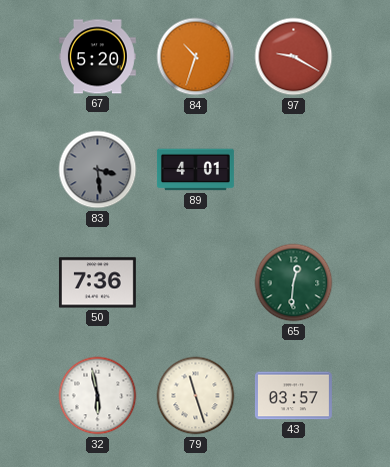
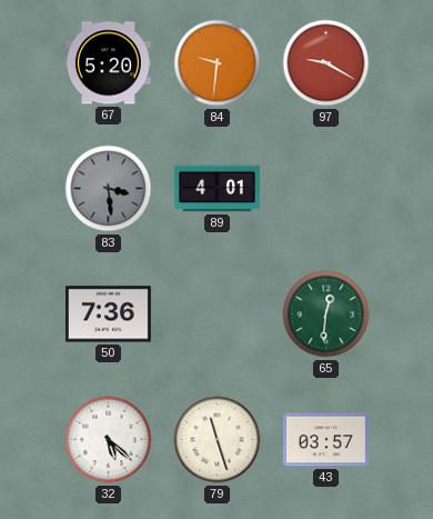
84: 10:33 -> 9:31 (218, 63)
32: 5:58 -> 5:22 (109, 440)
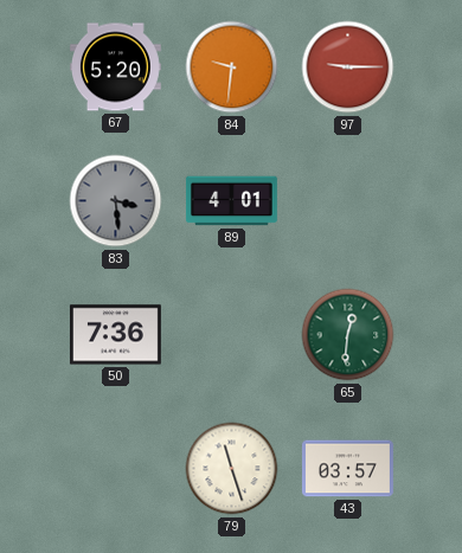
97: 9:20 -> 9:15 (348, 67)
32: 5:22 -> none (109, 440)
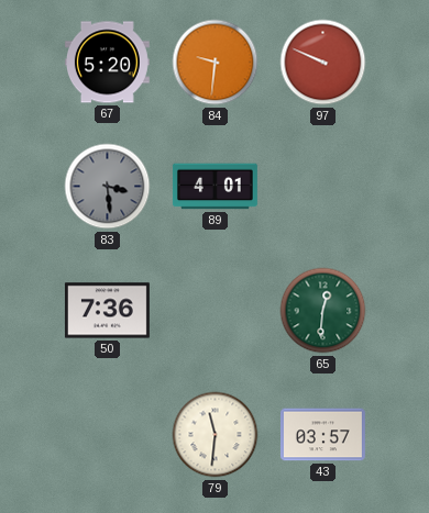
97: 9:15 -> 9:49 (323, 63)
79: 11:27 -> 11:31 (216, 435)
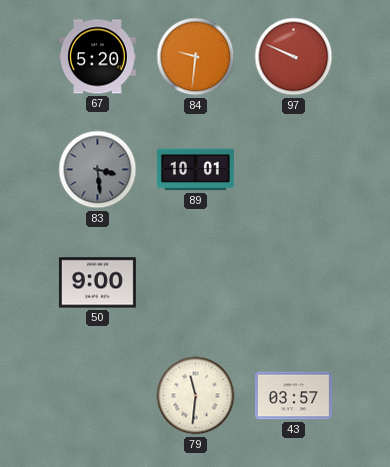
89: 4:01 -> 10:01 (195, 170)
50: 7:36 -> 9:00 (97, 283)
65: 12:31 -> none (323, 311)
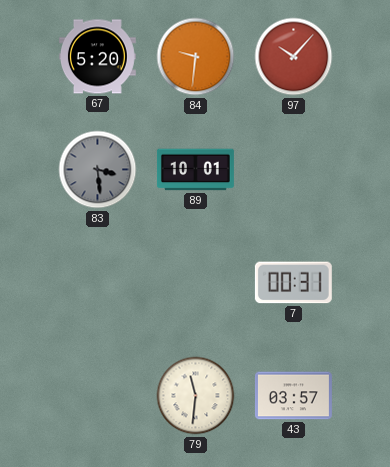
97: 9:49 -> 10:07 (294, 57)
50: 9:00 -> none (97, 283)
7: none -> 00:31 (293, 283)
